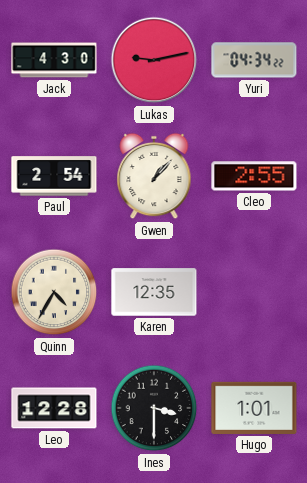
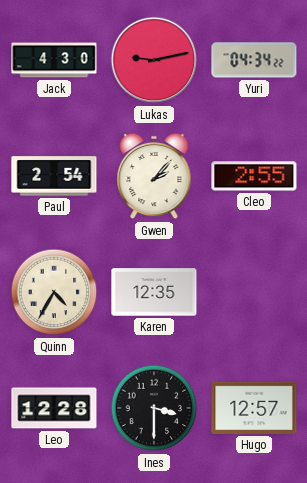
Gwen: 1:07 -> 2:07 (154, 176)
Hugo: 1:01 -> 12:57 (254, 408)
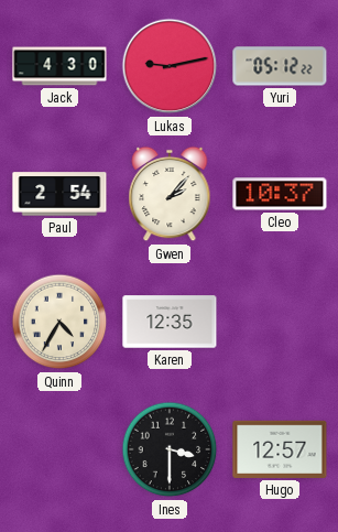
Yuri: 04:34 -> 05:12 (280, 66)
Cleo: 2:55 -> 10:37 (280, 194)
Leo: 12:28 -> none (54, 408)
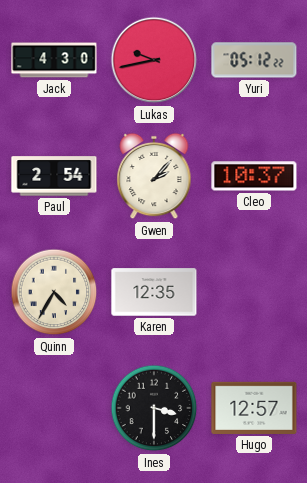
Lukas: 9:13 -> 9:43 (154, 60)
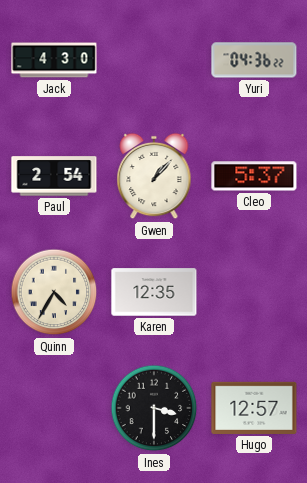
Lukas: 9:43 -> none (154, 60)
Yuri: 05:12 -> 04:36 (254, 60)
Gwen: 2:07 -> 1:07 (154, 176)
Cleo: 10:37 -> 5:37 (254, 176)
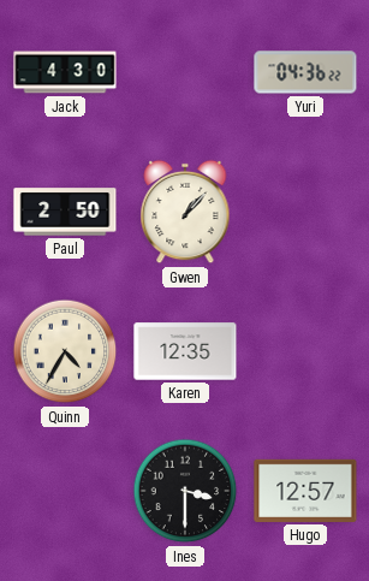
Paul: 2:54 -> 2:50 (65, 212)
Cleo: 5:37 -> none (254, 176)
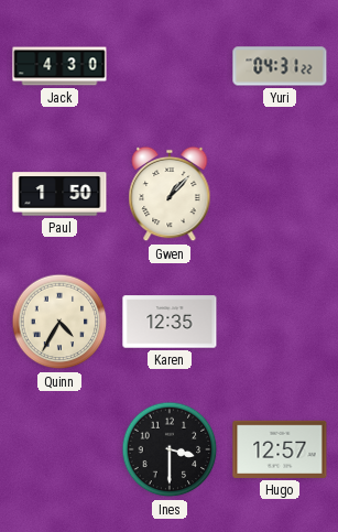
Yuri: 04:36 -> 04:31 (280, 66)
Paul: 2:50 -> 1:50 (59, 194)
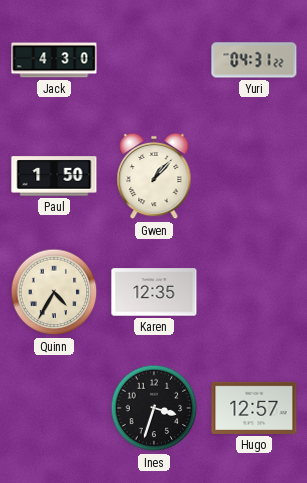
Ines: 3:30 -> 3:33 (154, 408)
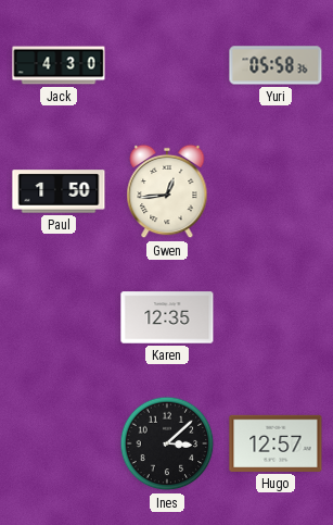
Yuri: 04:31 -> 05:58 (276, 65)
Gwen: 1:07 -> 12:44 (167, 191)
Quinn: 4:35 -> none (54, 292)
Ines: 3:33 -> 3:08 (167, 443)
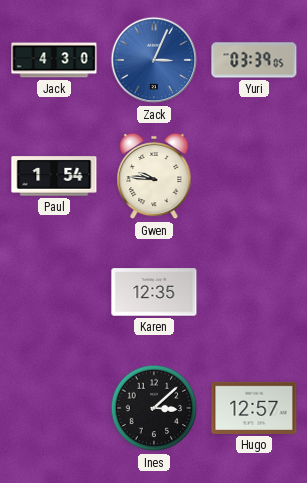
Zack: none -> 3:04 (154, 60)
Yuri: 05:58 -> 03:39 (254, 60)
Paul: 1:50 -> 1:54 (54, 176)
Gwen: 12:44 -> 9:46 (154, 176)
